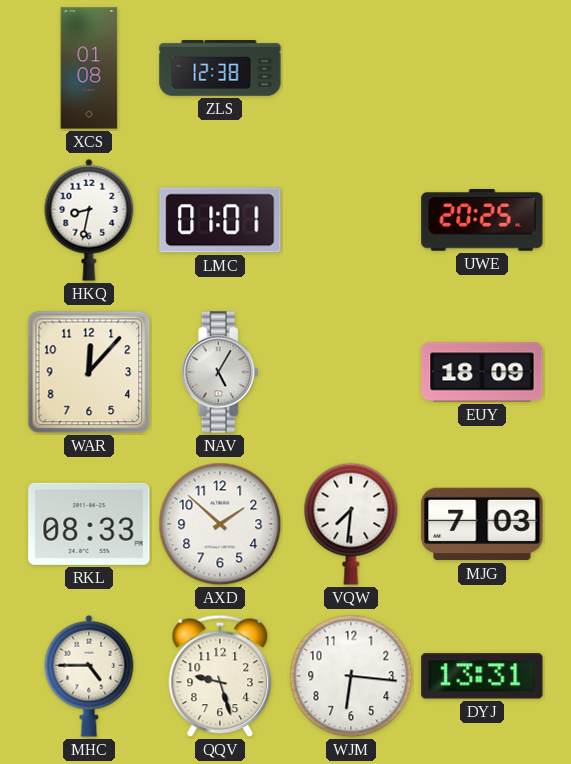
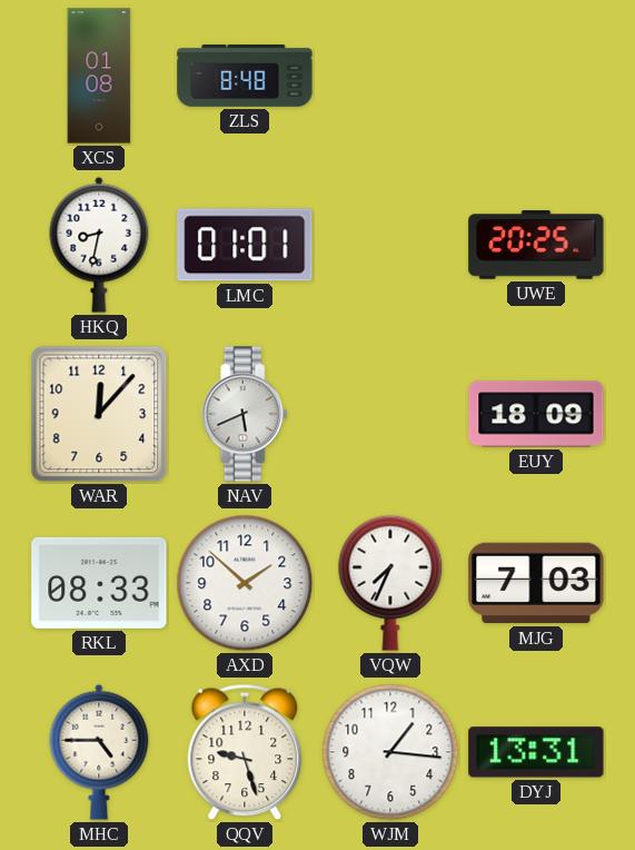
ZLS: 12:38 -> 8:48 (245, 77)
NAV: 5:05 -> 5:41 (245, 414)
VQW: 7:31 -> 7:34 (390, 583)
WJM: 6:16 -> 1:16 (390, 752)
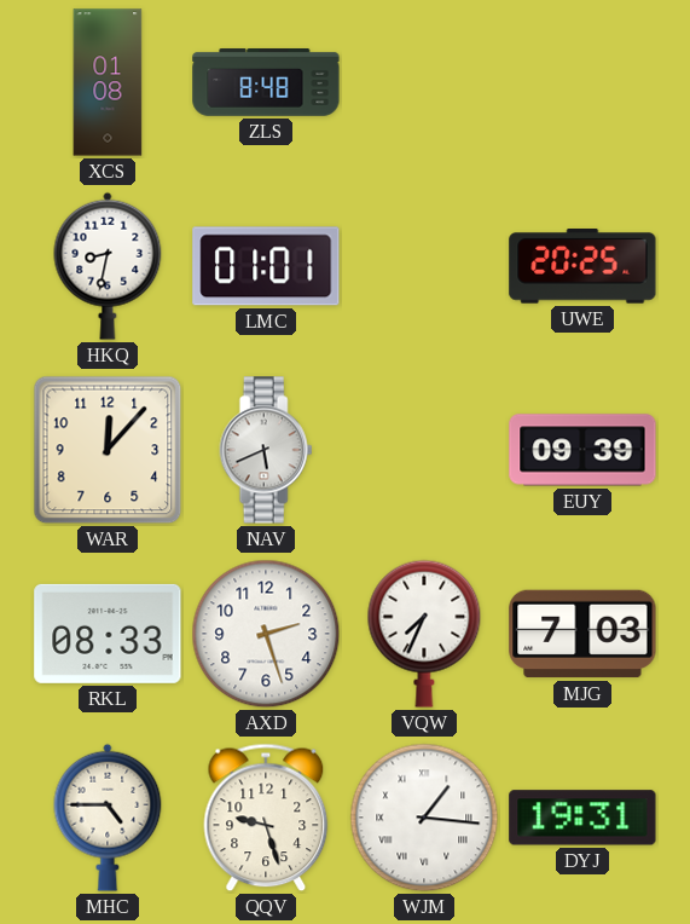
EUY: 18:09 -> 09:39 (582, 450)
AXD: 1:52 -> 2:27 (266, 634)
WJM numerals: Arabic -> Roman (424, 818)
DYJ: 13:31 -> 19:31 (582, 818)
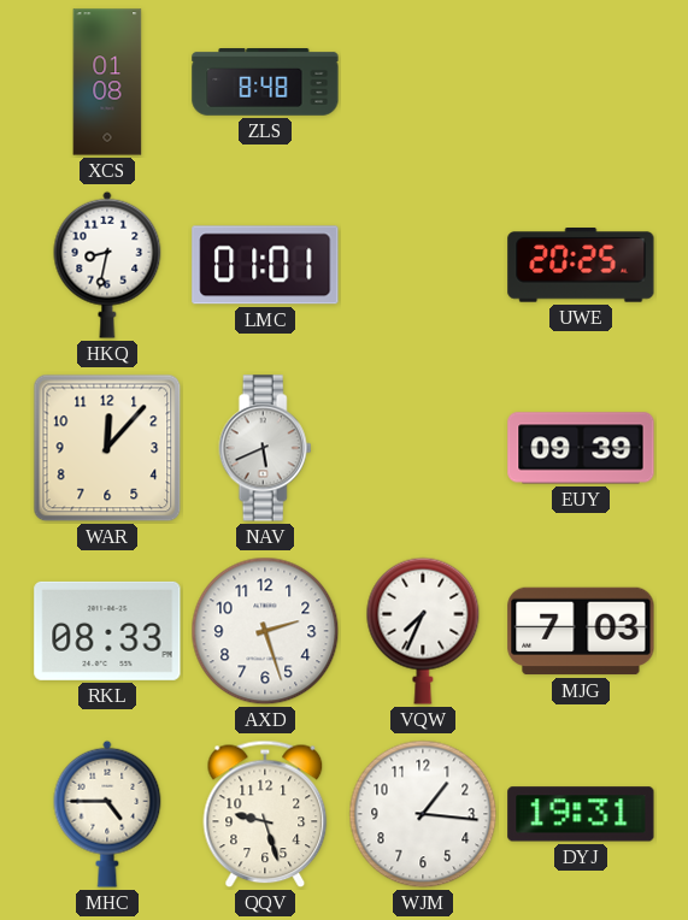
WJM numerals: Roman -> Arabic (423, 814)
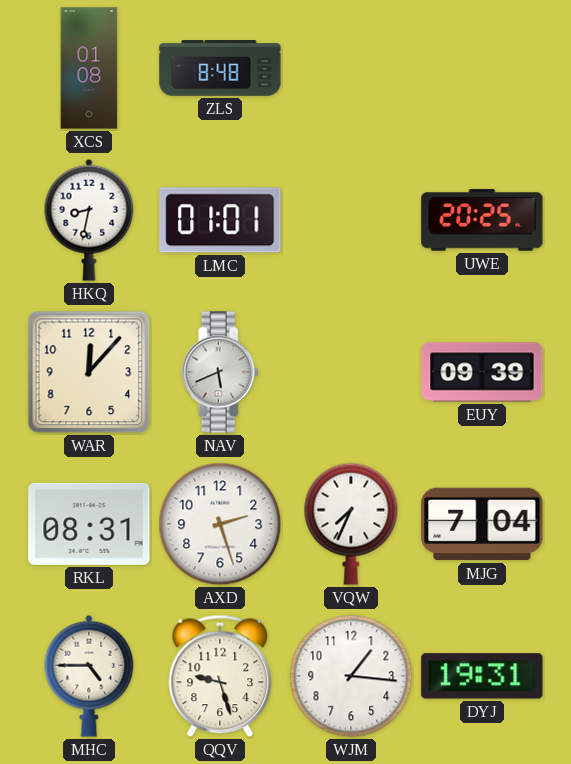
RKL: 08:33 -> 08:31 (89, 524)
MJG: 7:03 -> 7:04 (482, 524)
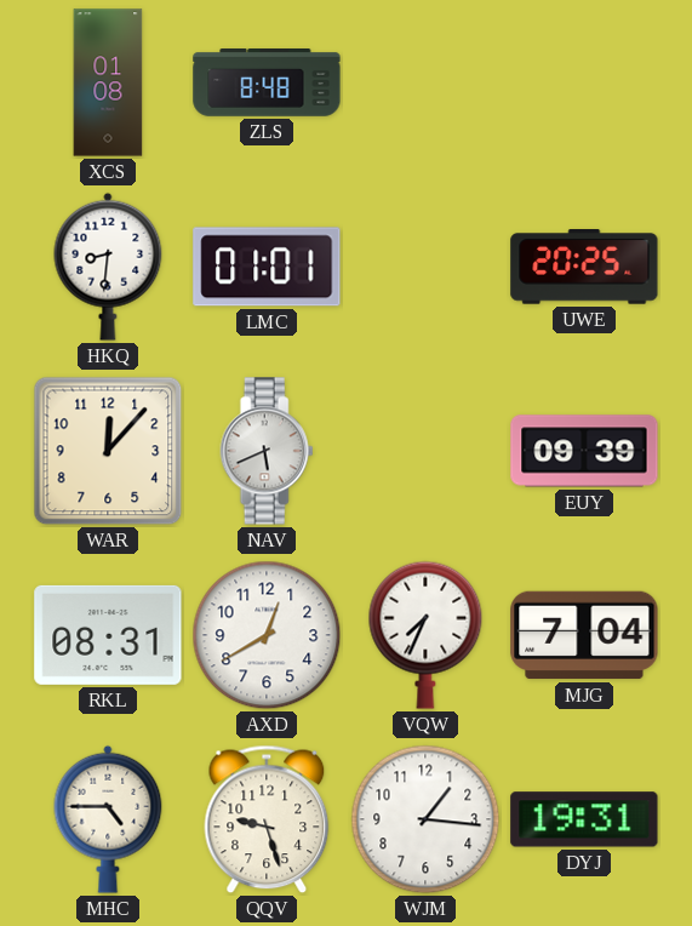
HKQ: 8:32 -> 8:31 (108, 267)
AXD: 2:27 -> 12:40 (267, 635)
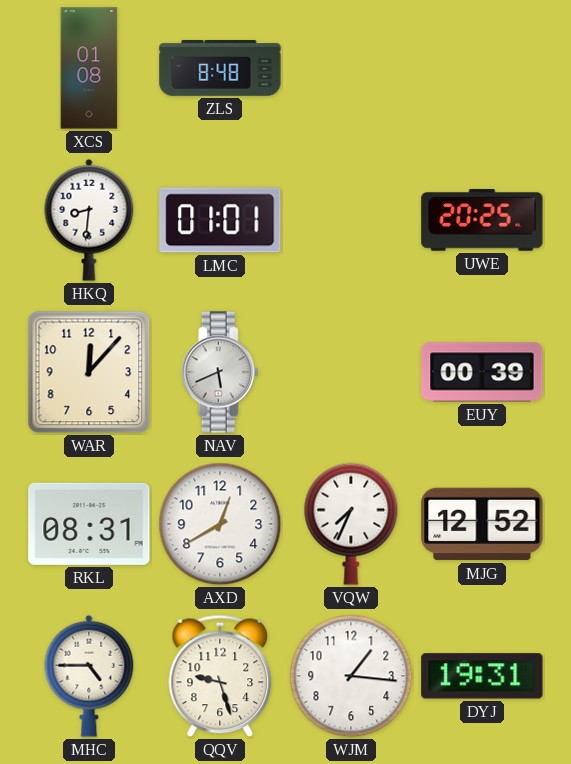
EUY: 09:39 -> 00:39 (482, 372)
MJG: 7:04 -> 12:52 (482, 524)
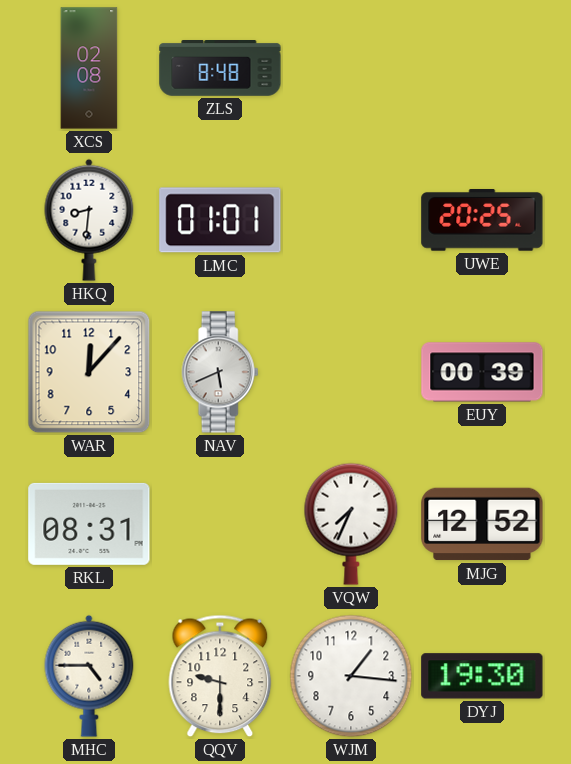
XCS: 01:08 -> 02:08 (89, 68)
AXD: 12:40 -> none (220, 524)
QQV: 9:27 -> 9:30 (220, 676)
DYJ: 19:31 -> 19:30 (482, 676)
